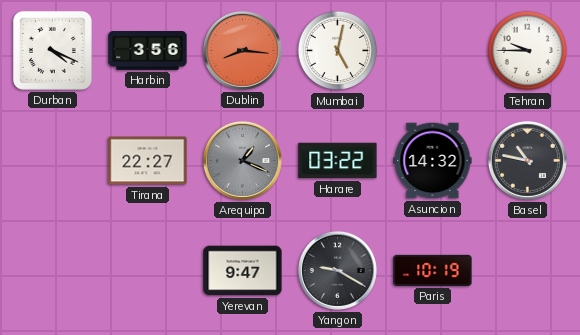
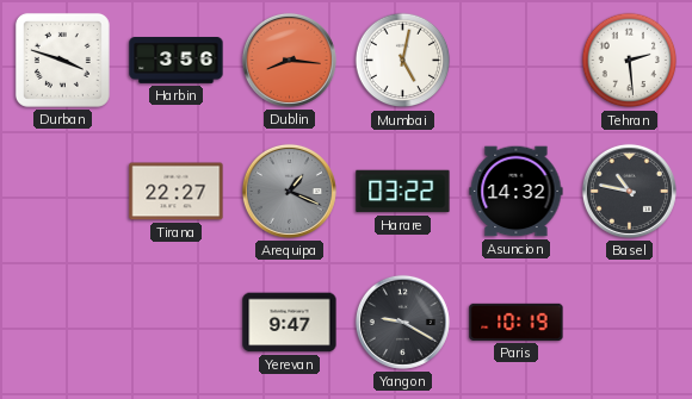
Durban: 4:19 -> 3:48 (62, 60)
Tehran: 9:45 -> 2:29 (630, 61)
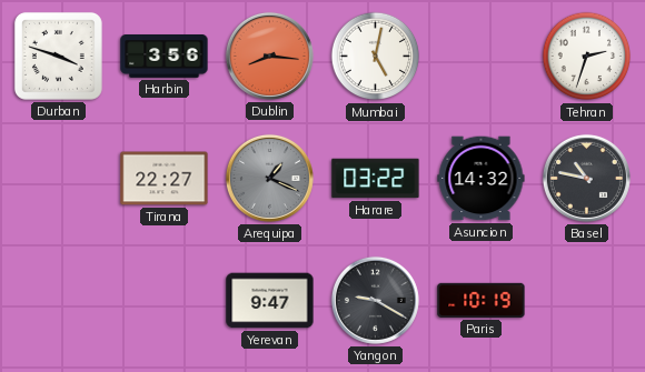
Tehran: 2:29 -> 2:33 (587, 57)
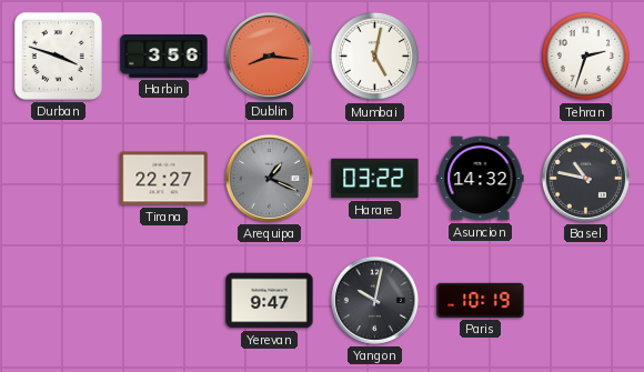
Yangon: 9:20 -> 10:02 (374, 300)
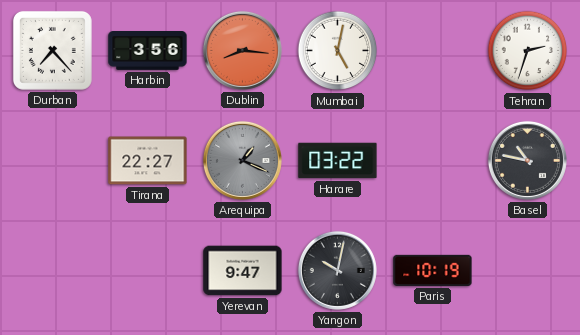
Durban: 3:48 -> 7:23 (52, 50)
Asuncion: 14:32 -> none (481, 179)
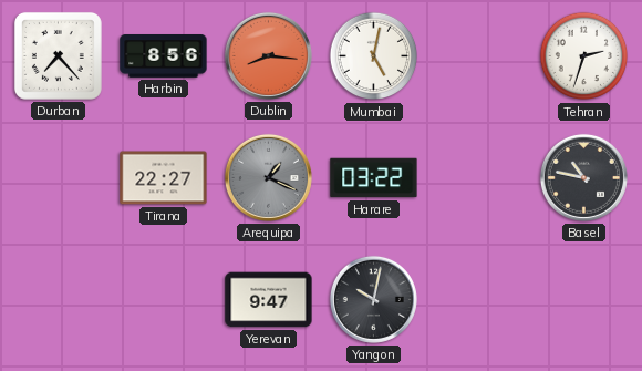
Harbin: 3:56 -> 8:56 (164, 56)
Paris: 10:19 -> none (433, 270)
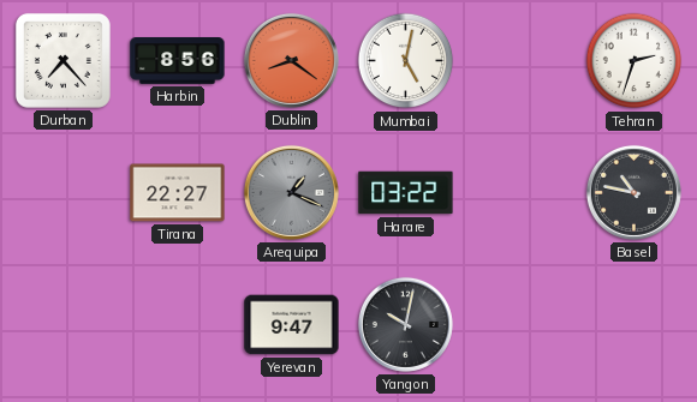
Dublin: 8:16 -> 8:21 (291, 60)
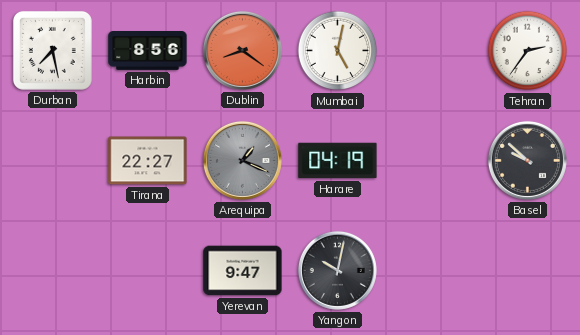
Durban: 7:23 -> 7:28 (52, 50)
Tehran: 2:33 -> 2:36 (528, 51)
Harare: 03:22 -> 04:19 (338, 161)
Basel: 10:47 -> 9:52 (527, 160)
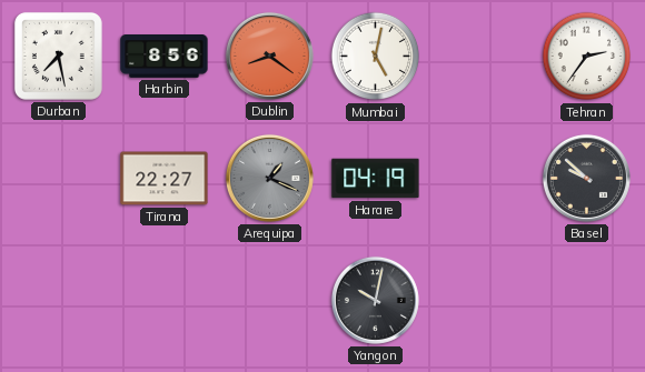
Yerevan: 9:47 -> none (243, 271)
